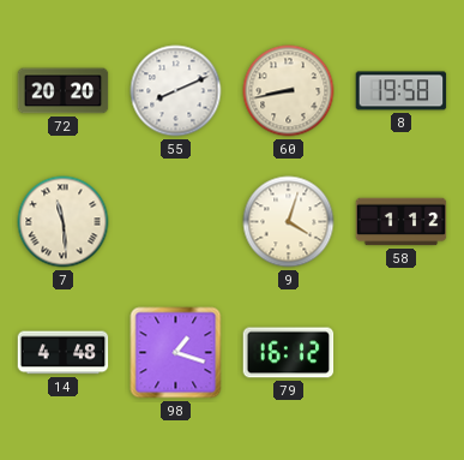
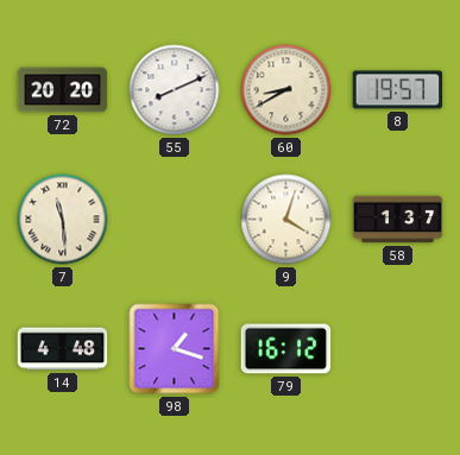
60: 8:43 -> 8:40 (286, 90)
8: 19:58 -> 19:57 (398, 90)
58: 1:12 -> 1:37 (398, 220)
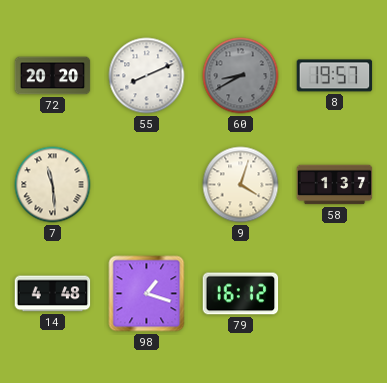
60 dial: cream -> grey (241, 76)
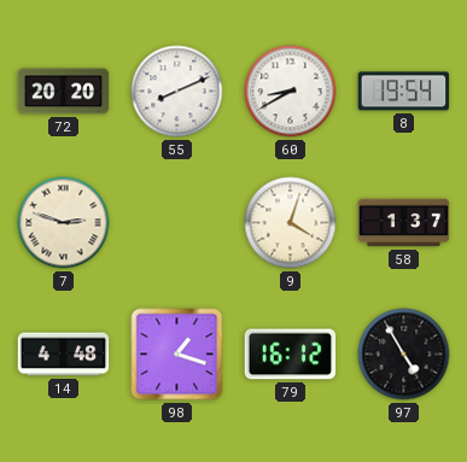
60 dial: grey -> white (291, 92)
8: 19:57 -> 19:54 (404, 92)
7: 11:29 -> 2:48 (64, 223)
97: none -> 4:55 (404, 355)
